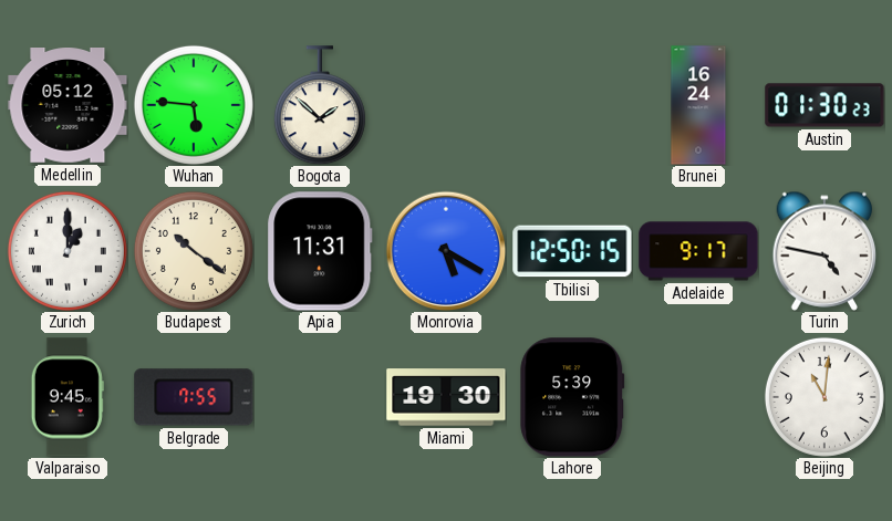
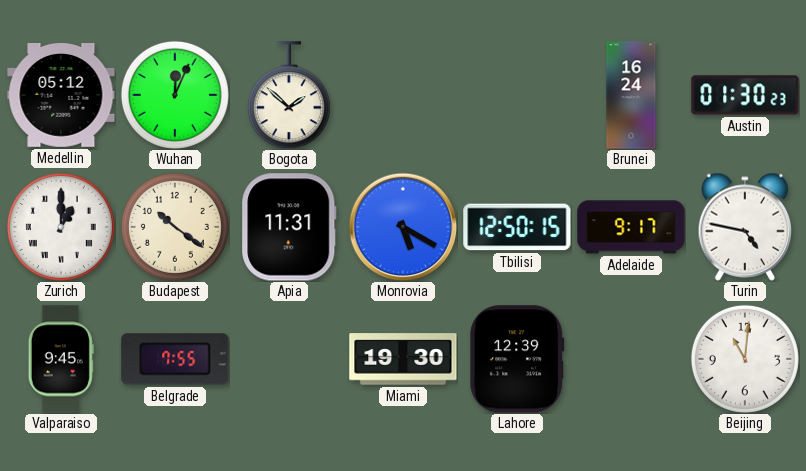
Wuhan: 5:46 -> 12:04 (175, 95)
Lahore: 5:39 -> 12:39 (517, 359)
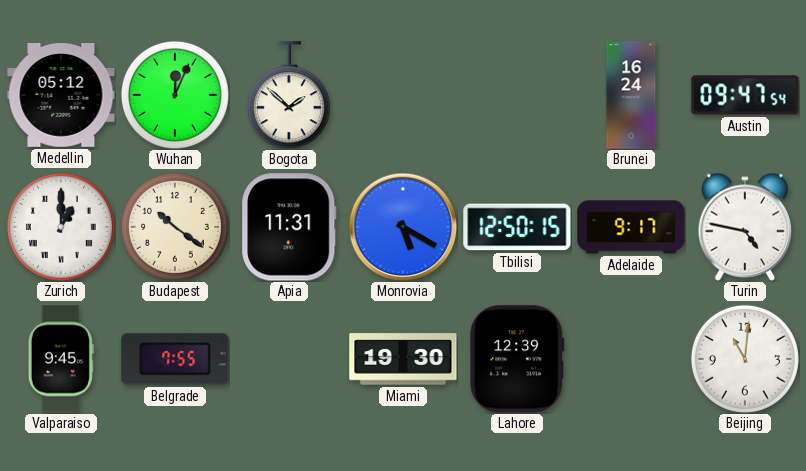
Austin: 01:30 -> 09:47 (745, 95)
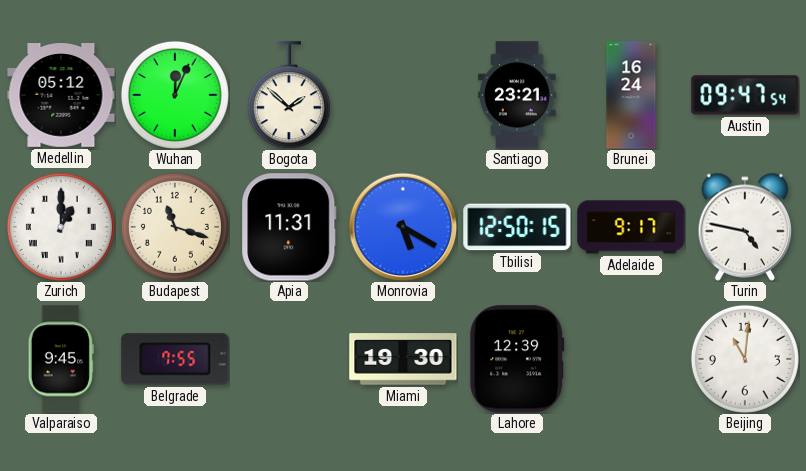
Santiago: none -> 23:21 (517, 95)
Budapest: 10:21 -> 11:18 (175, 227)
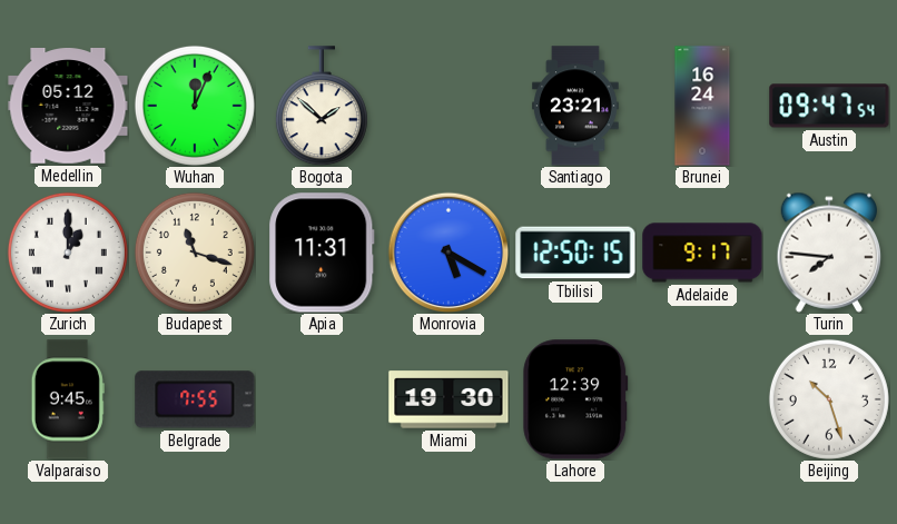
Turin: 4:47 -> 7:46 (829, 253)
Beijing: 11:01 -> 10:27 (829, 399)
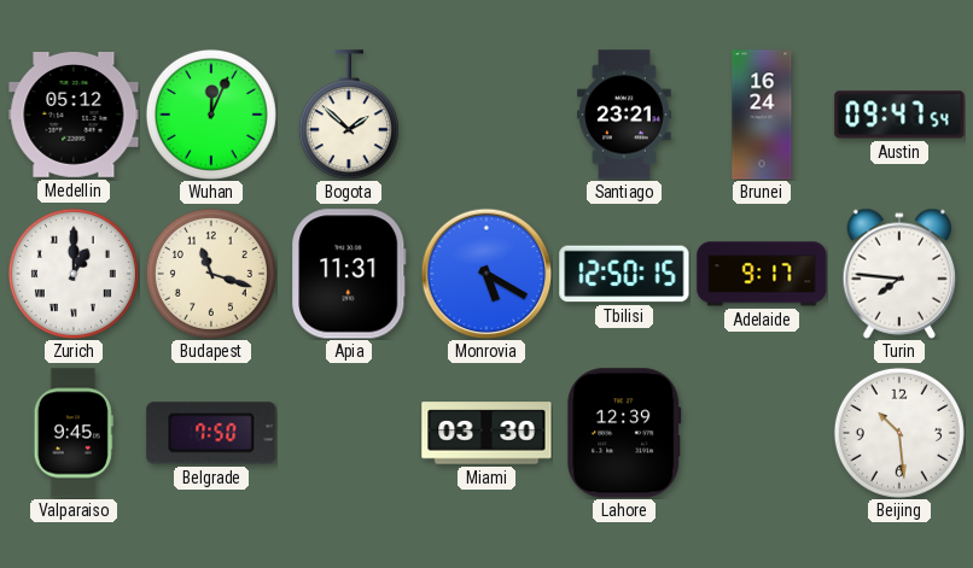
Belgrade: 7:55 -> 7:50 (211, 433)
Miami: 19:30 -> 03:30 (486, 433)
Beijing: 10:27 -> 10:29 (899, 433)
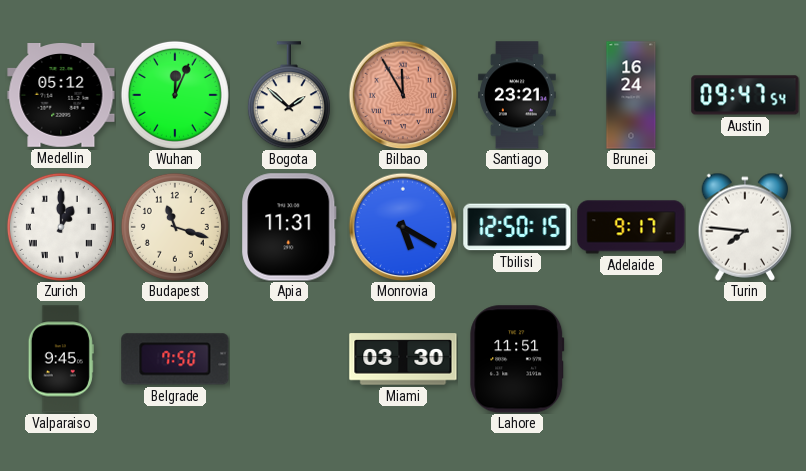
Bilbao: none -> 11:55 (403, 95)
Lahore: 12:39 -> 11:51 (517, 359)
Beijing: 10:29 -> none (899, 433)
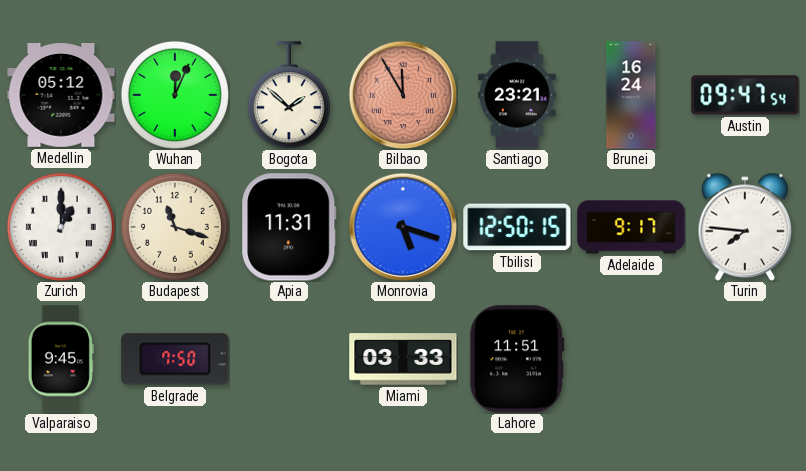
Monrovia: 5:20 -> 5:18 (403, 227)
Miami: 03:30 -> 03:33 (403, 359)
